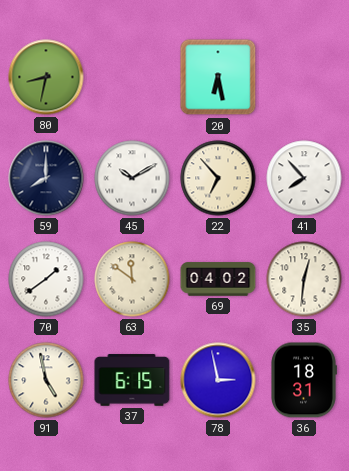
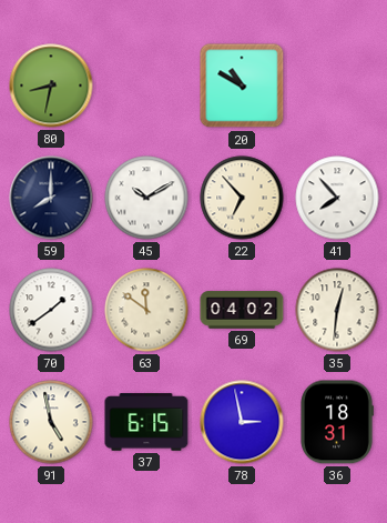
20: 6:28 -> 10:50 (242, 86)
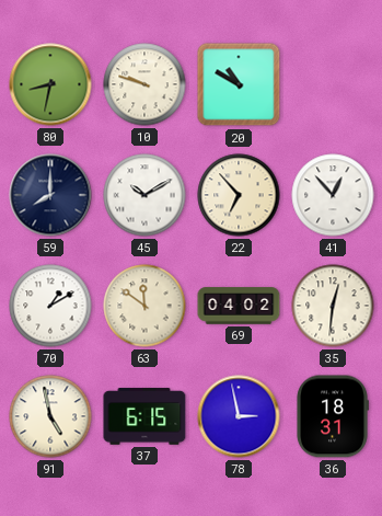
10: none -> 9:48 (144, 84)
41: 7:53 -> 12:53 (333, 195)
70: 1:39 -> 1:10 (50, 306)
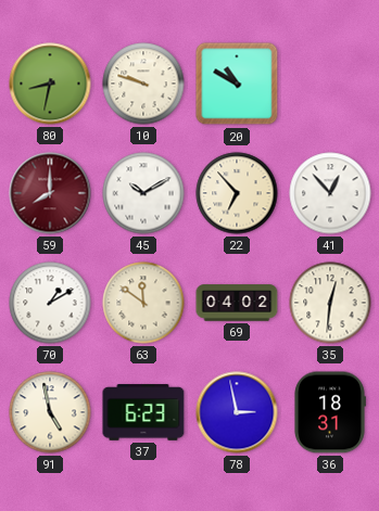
59 dial: navy -> burgundy (50, 193)
37: 6:15 -> 6:23 (143, 412)
